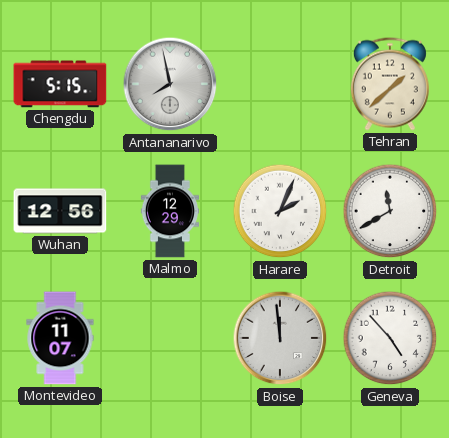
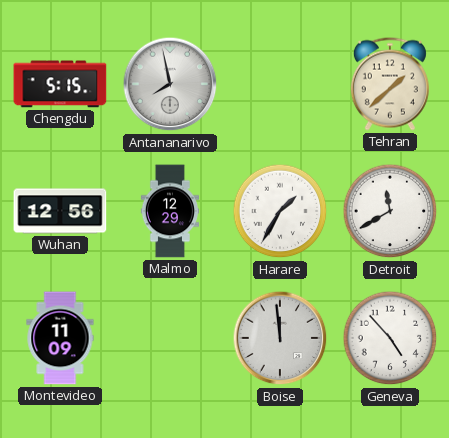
Harare: 2:04 -> 1:35 (280, 211)
Montevideo: 11:07 -> 11:09 (60, 338)
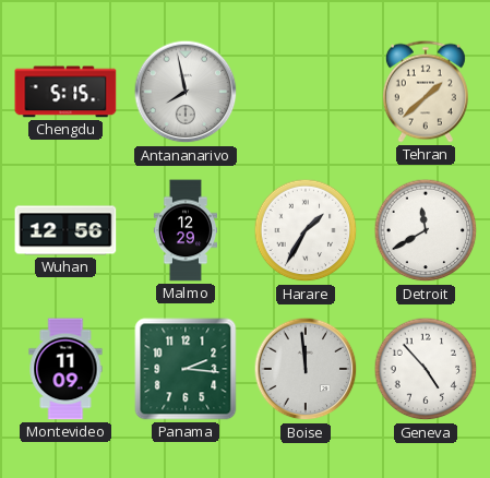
Panama: none -> 2:16 (186, 369)
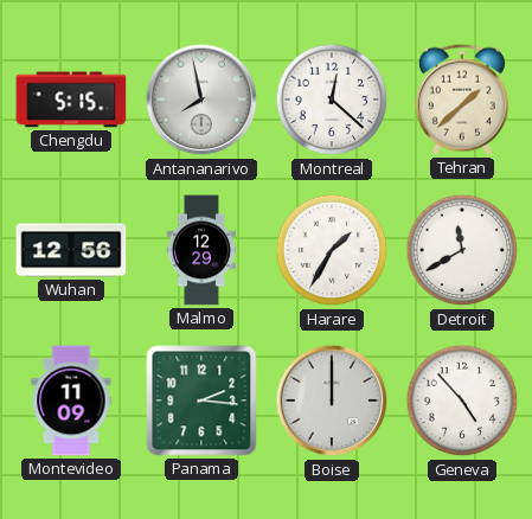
Montreal: none -> 12:22 (332, 100)
Boise: 11:59 -> 12:00 (332, 401)
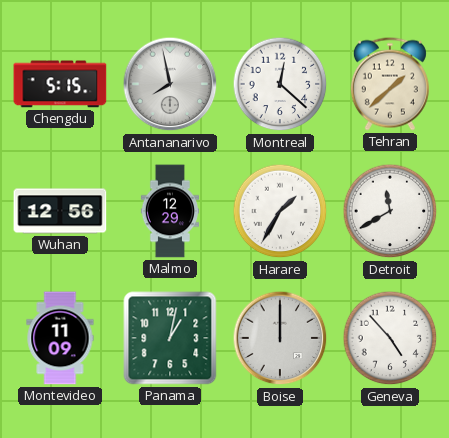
Panama: 2:16 -> 1:02 (170, 338)
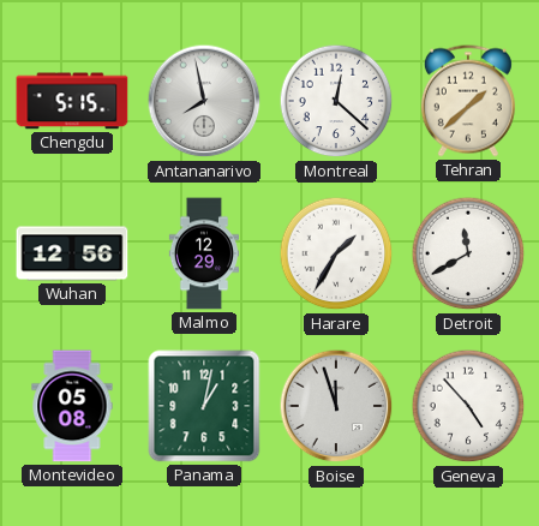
Montevideo: 11:09 -> 05:08 (72, 406)
Boise: 12:00 -> 11:57 (336, 406)
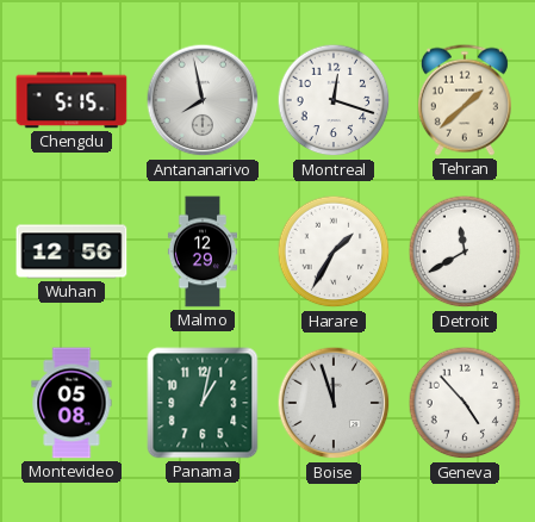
Montreal: 12:22 -> 12:18 (334, 100)
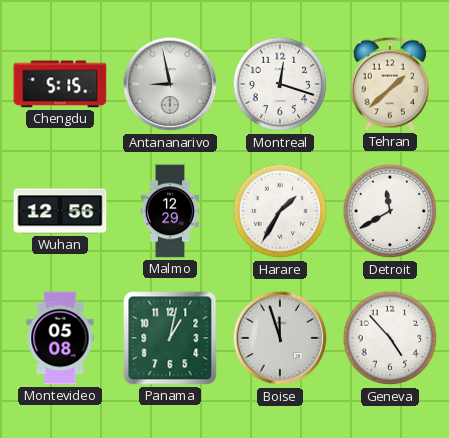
Antananarivo: 7:58 -> 8:58 (170, 84)
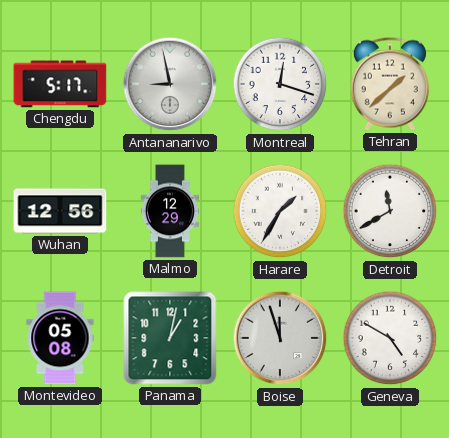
Chengdu: 5:15 -> 5:17 (60, 84)
Geneva: 4:53 -> 4:50 (390, 338)
